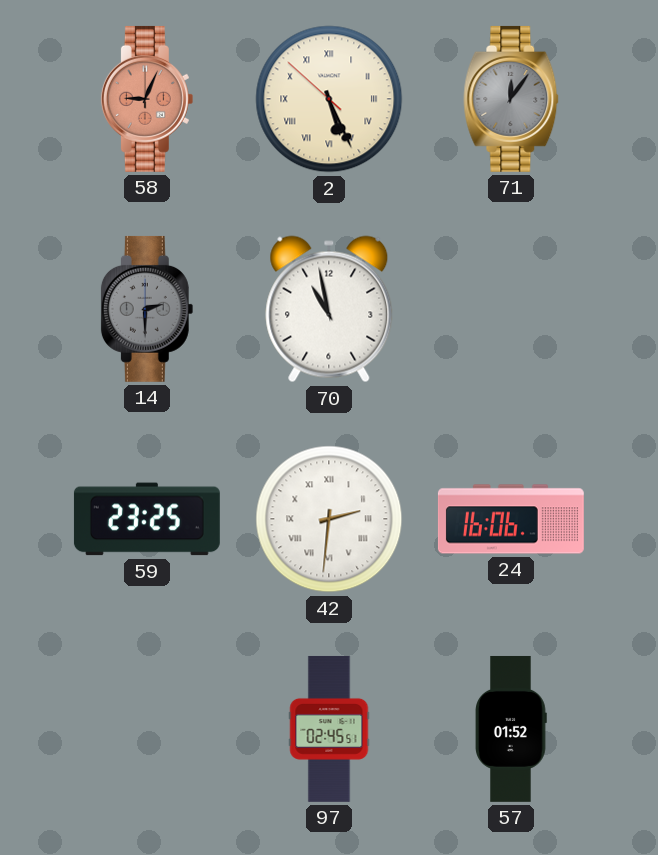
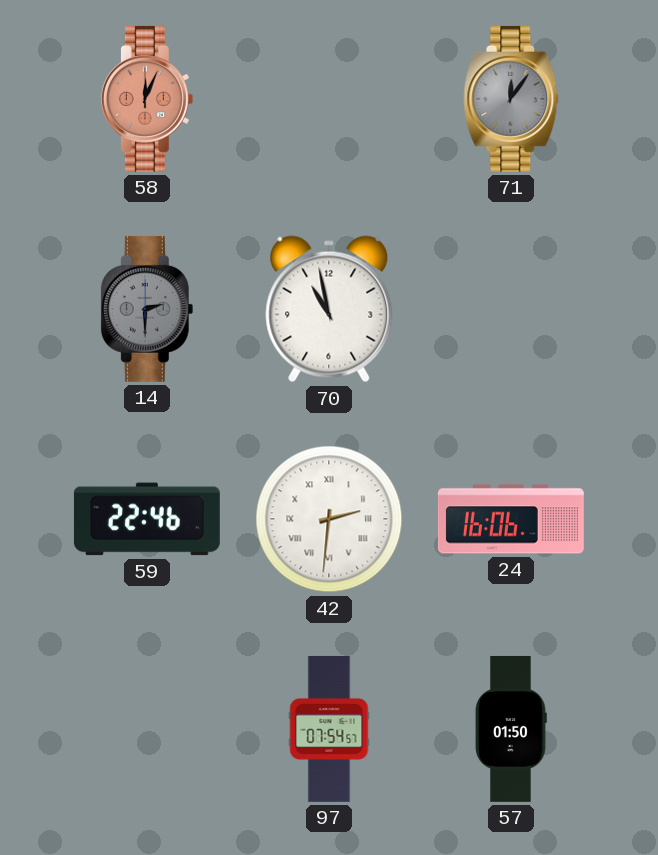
58: 9:04 -> 12:04 (147, 99)
2: 5:25 -> none (329, 99)
59: 23:25 -> 22:46 (147, 519)
97: 02:45 -> 07:54 (329, 729)
57: 01:52 -> 01:50 (511, 729)
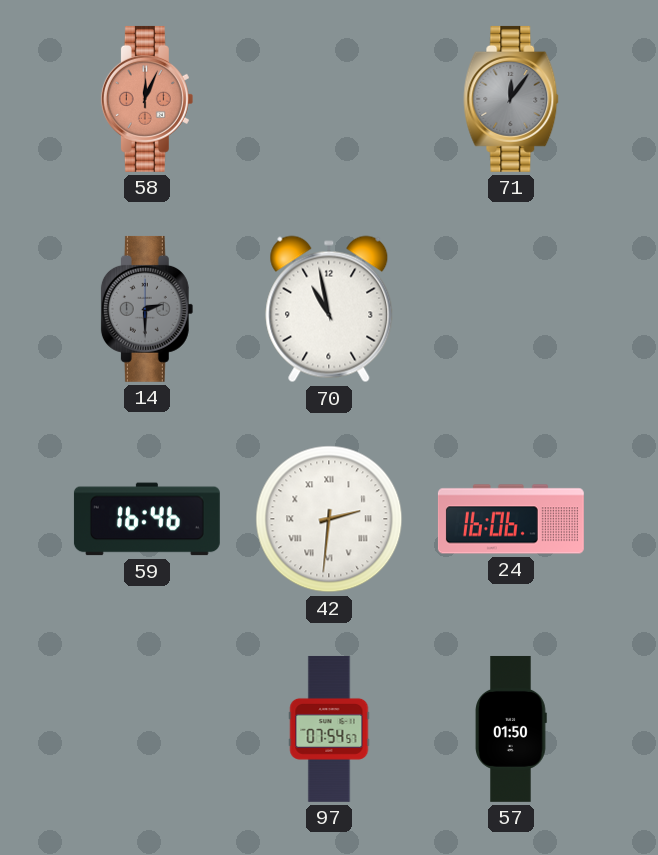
59: 22:46 -> 16:46 (147, 519)
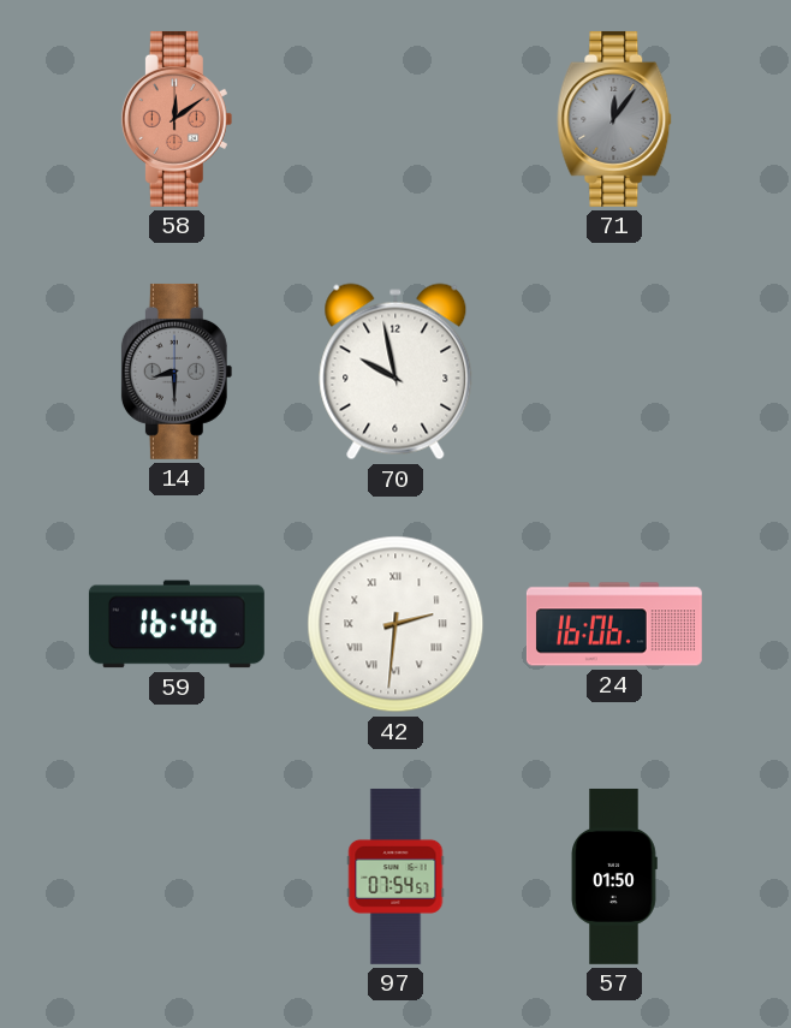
58: 12:04 -> 12:09 (177, 119)
14: 2:30 -> 8:30 (177, 372)
70: 10:58 -> 9:58 (395, 372)
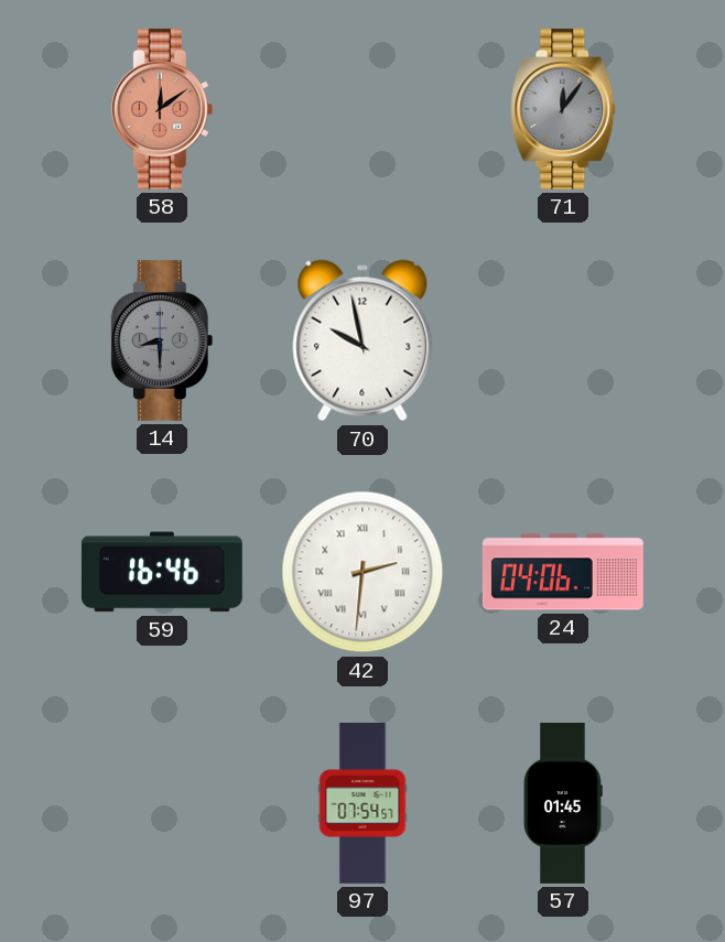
24: 16:06 -> 04:06 (563, 572)
57: 01:50 -> 01:45 (563, 803)
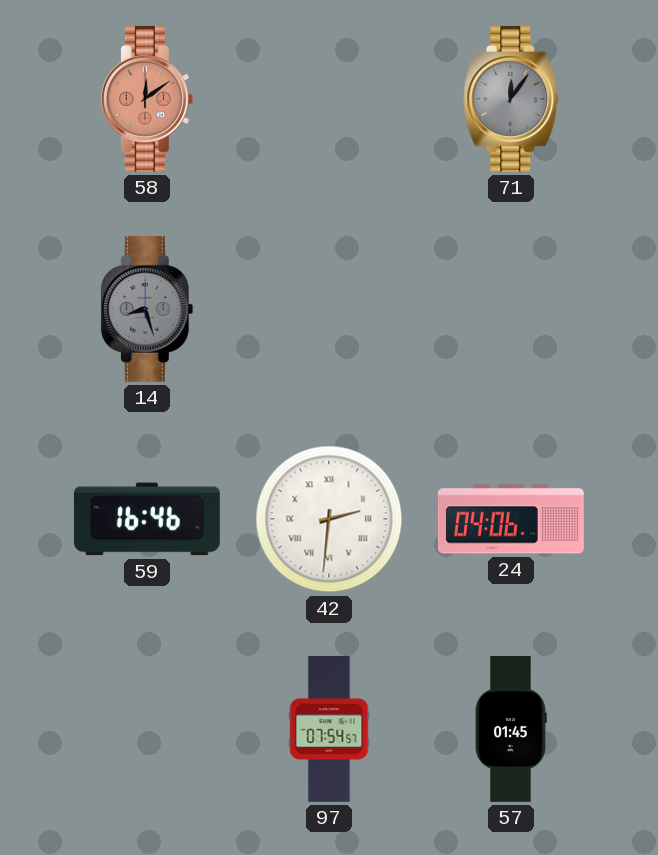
14: 8:30 -> 8:27 (147, 309)
70: 9:58 -> none (362, 340)
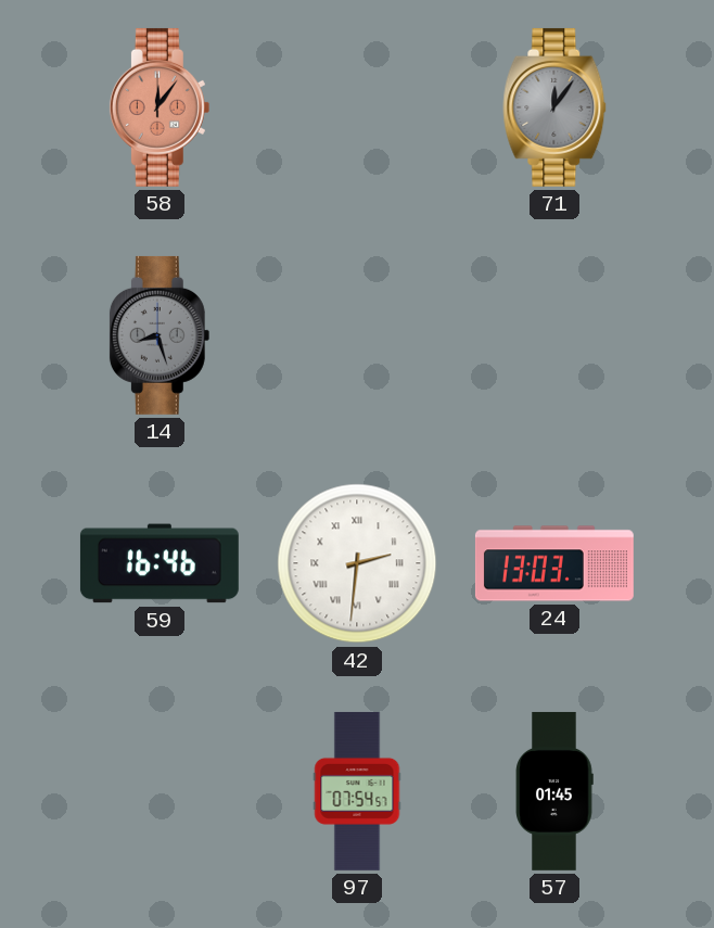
58: 12:09 -> 12:06 (160, 107)
24: 04:06 -> 13:03 (554, 563)
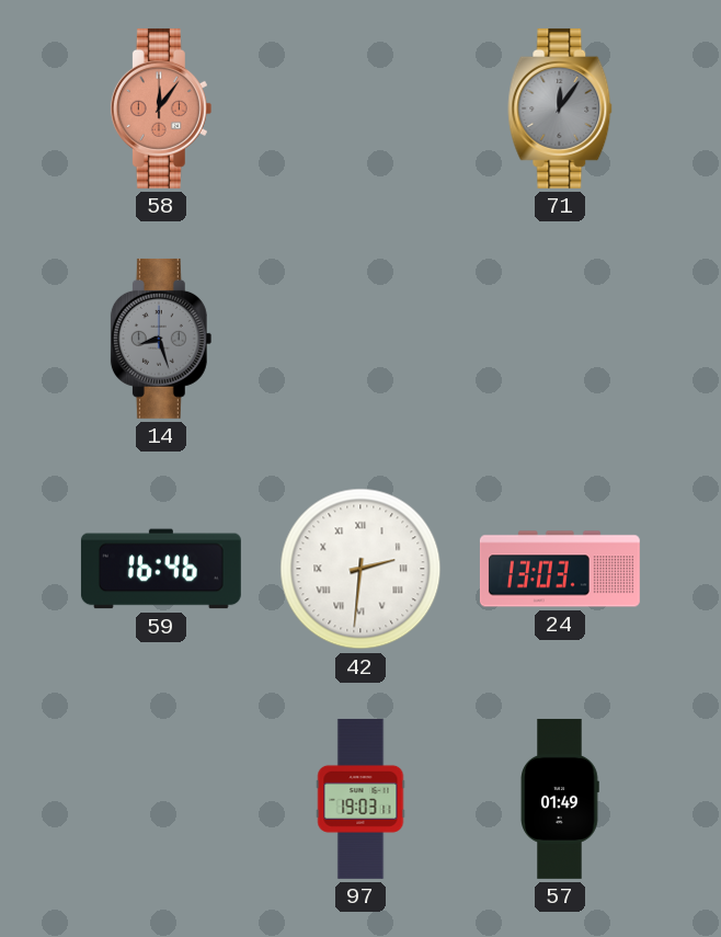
97: 07:54 -> 19:03 (360, 799)
57: 01:45 -> 01:49 (560, 799)
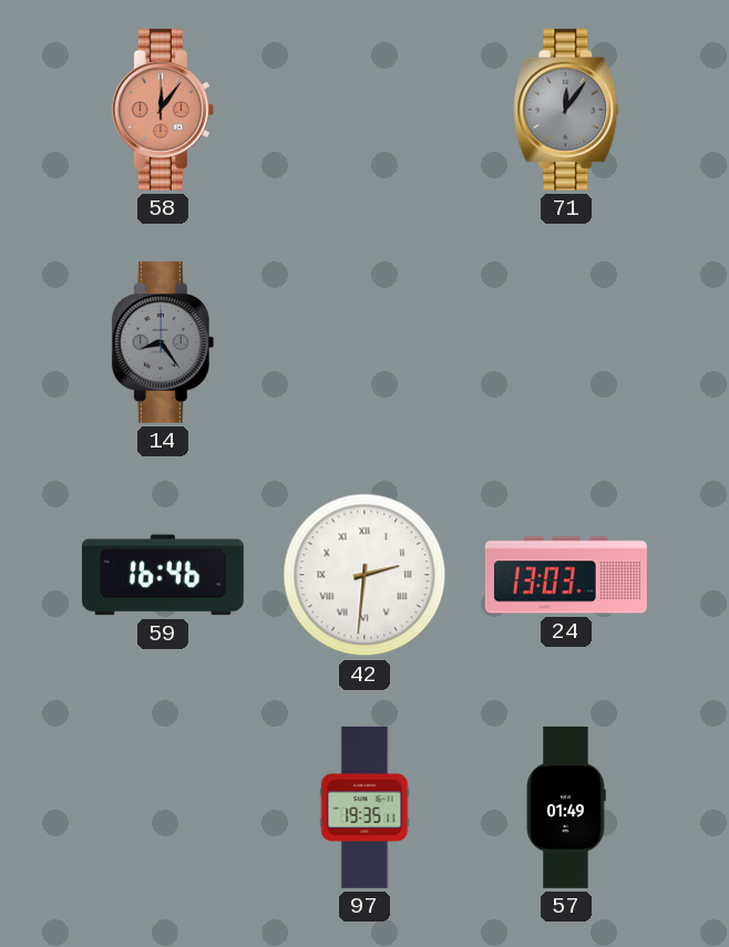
14: 8:27 -> 8:24 (163, 342)
97: 19:03 -> 19:35 (364, 807)
